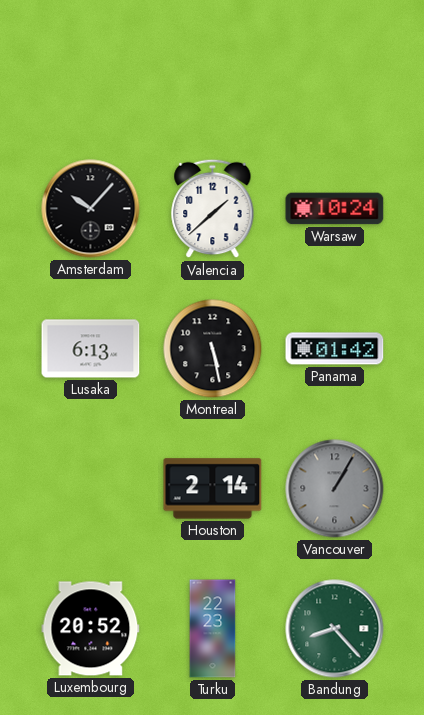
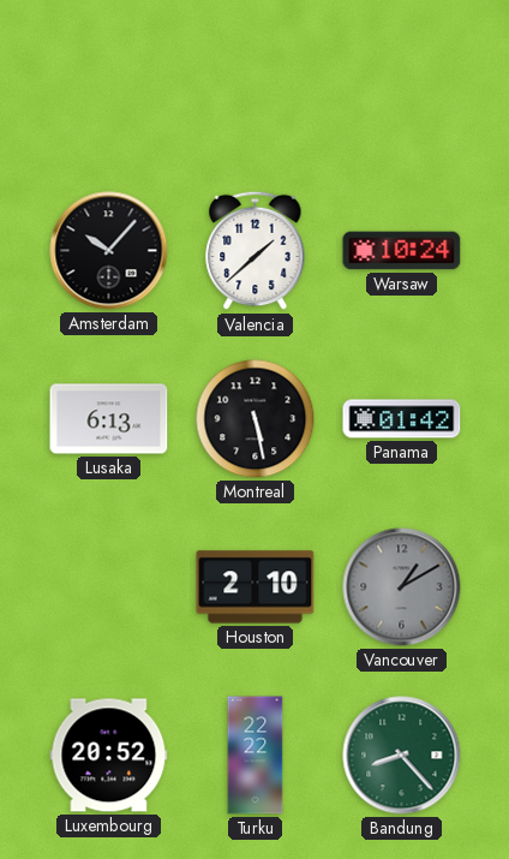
Houston: 2:14 -> 2:10 (256, 587)
Vancouver: 1:05 -> 1:10 (402, 587)
Turku: 22:23 -> 22:22 (256, 756)
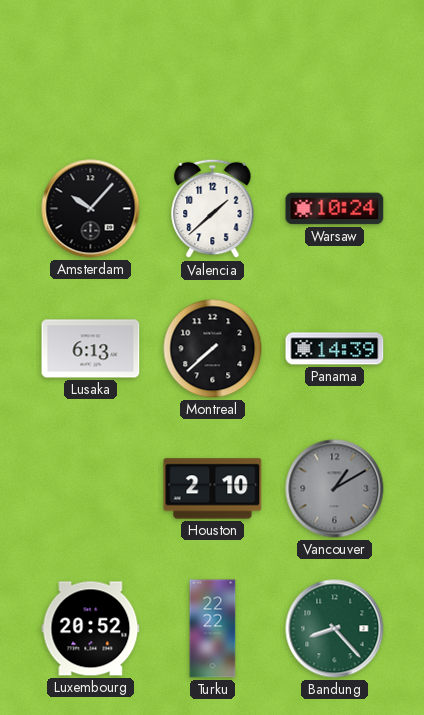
Montreal: 5:28 -> 7:38 (213, 349)
Panama: 01:42 -> 14:39 (335, 349)
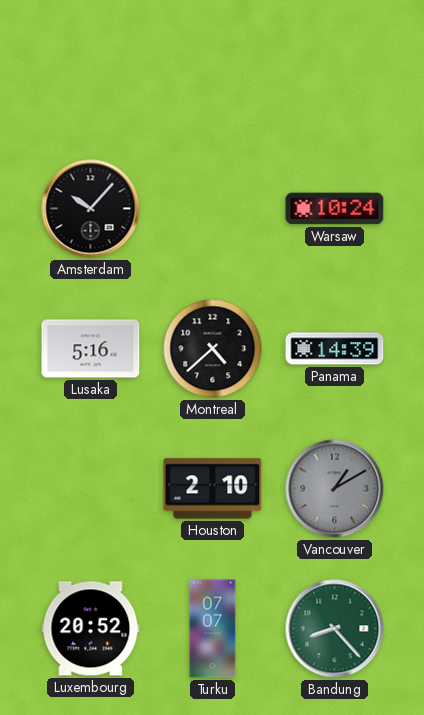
Valencia: 1:38 -> none (213, 209)
Lusaka: 6:13 -> 5:16 (91, 349)
Montreal: 7:38 -> 4:38 (213, 349)
Turku: 22:22 -> 07:07 (213, 629)
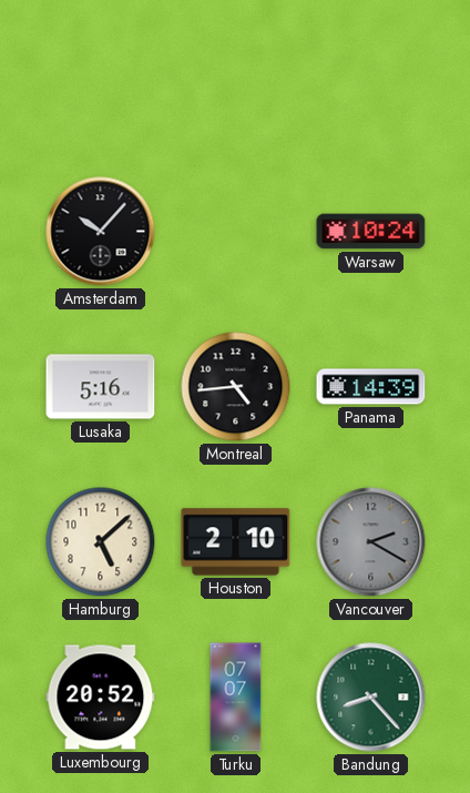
Montreal: 4:38 -> 4:44 (236, 387)
Hamburg: none -> 5:08 (101, 542)
Vancouver: 1:10 -> 2:20 (371, 542)
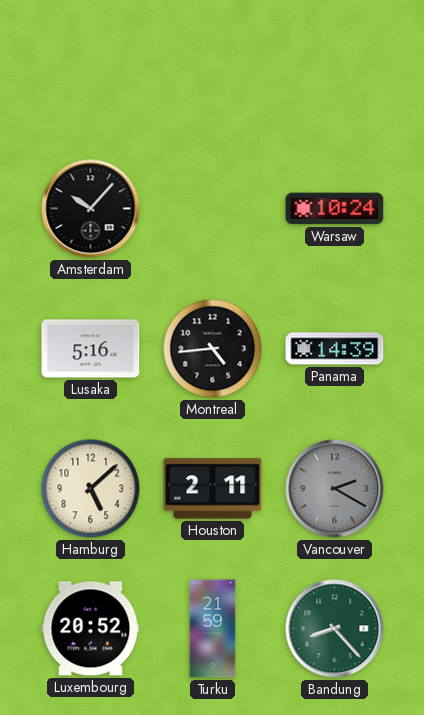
Houston: 2:10 -> 2:11 (213, 489)
Turku: 07:07 -> 21:59 (213, 629)
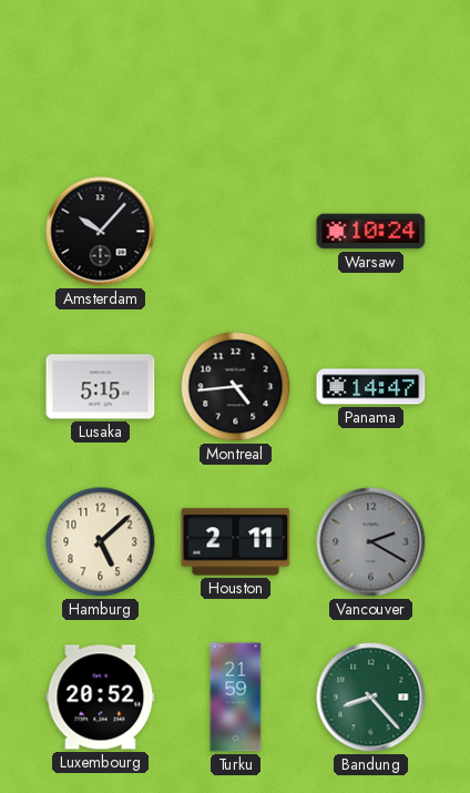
Lusaka: 5:16 -> 5:15 (101, 387)
Panama: 14:39 -> 14:47 (371, 387)
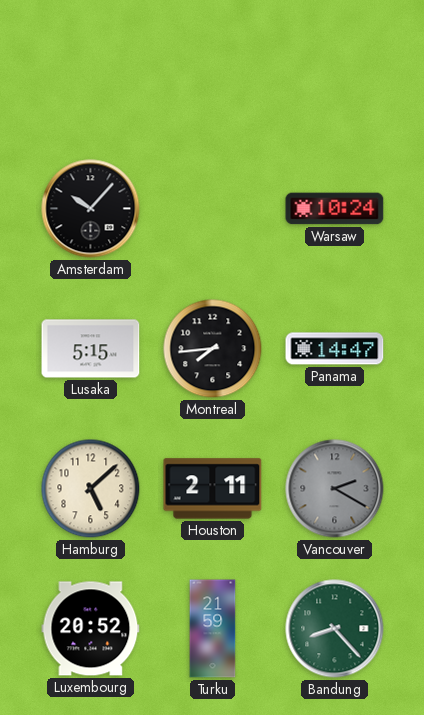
Montreal: 4:44 -> 7:44 (213, 349)
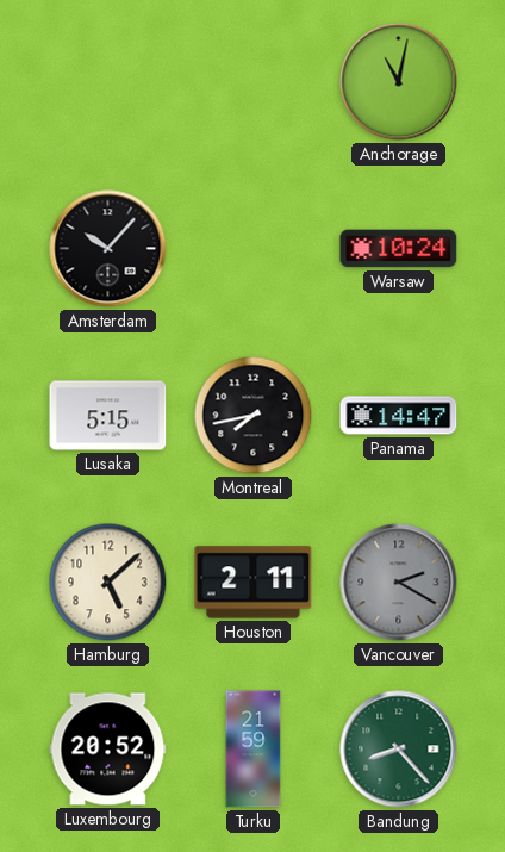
Anchorage: none -> 11:02 (399, 82)
Montreal: 7:44 -> 7:43 (254, 416)
